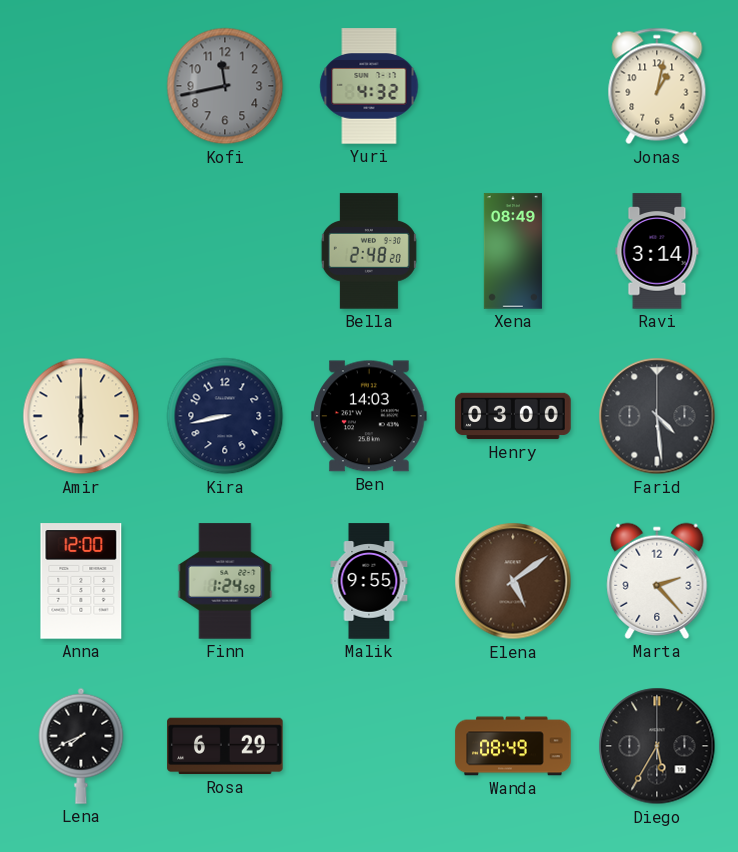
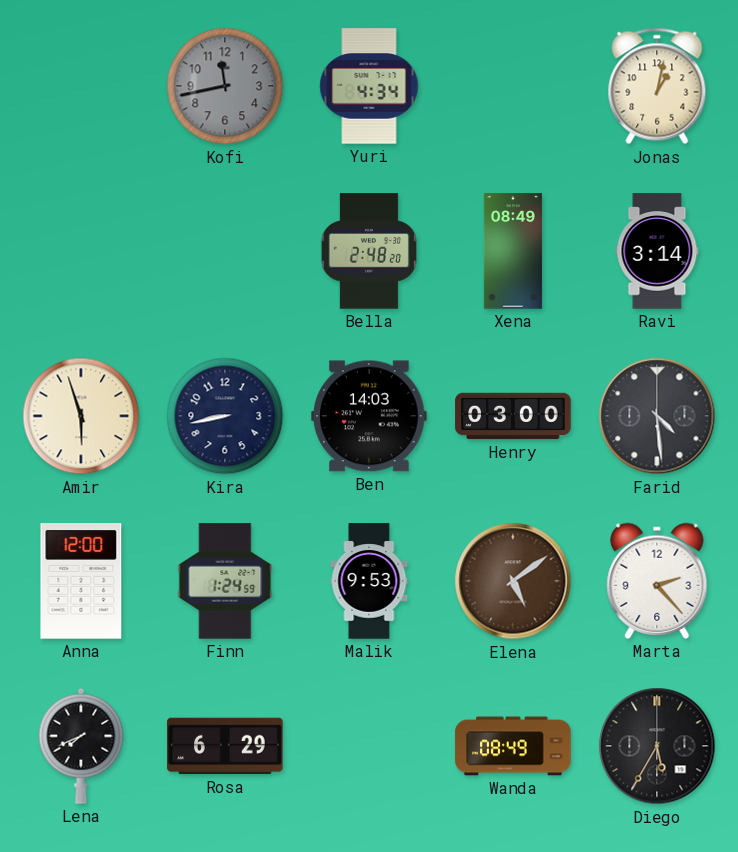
Yuri: 4:32 -> 4:34 (369, 86)
Amir: 6:00 -> 5:57 (81, 416)
Malik: 9:55 -> 9:53 (369, 581)
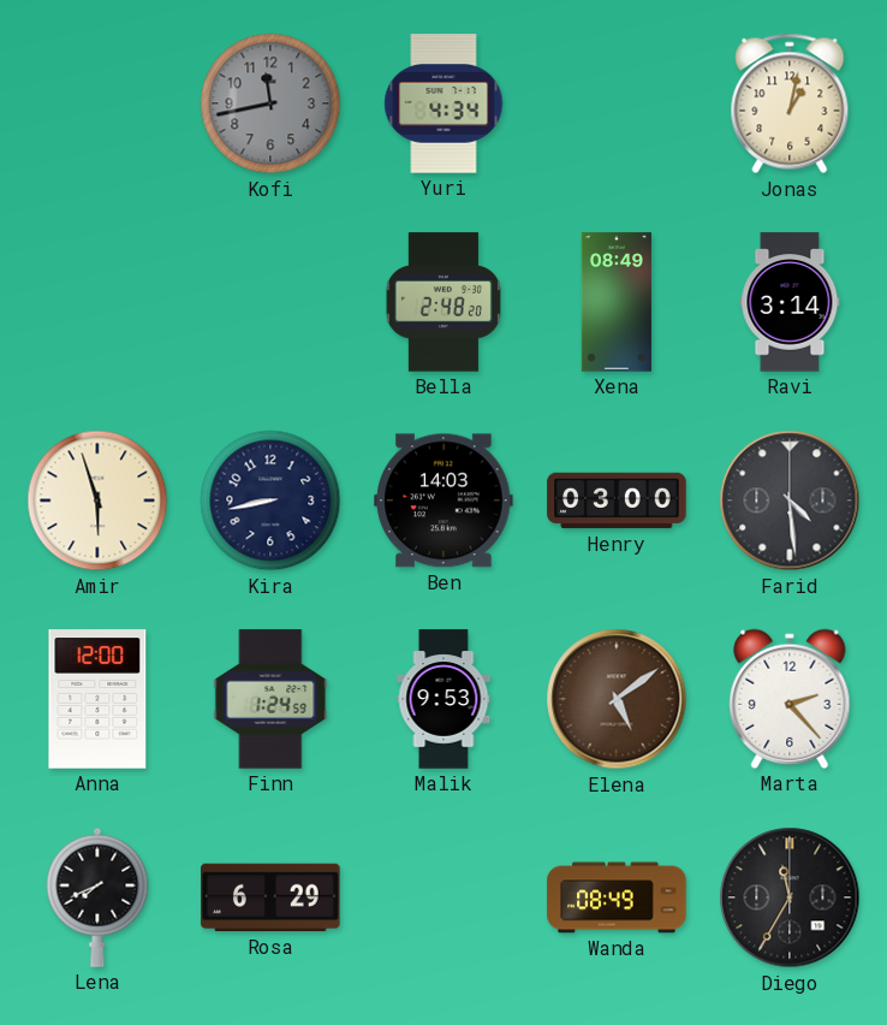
Diego: 5:35 -> 11:35 (790, 897)
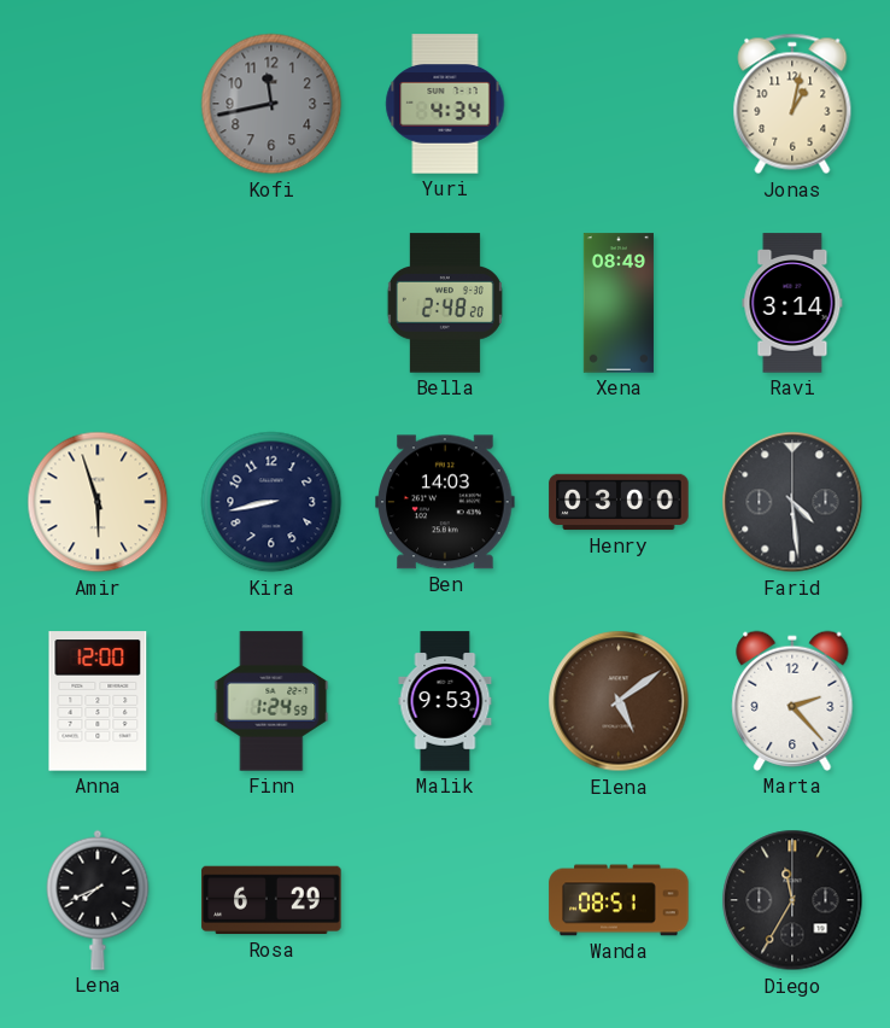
Wanda: 08:49 -> 08:51 (619, 900)
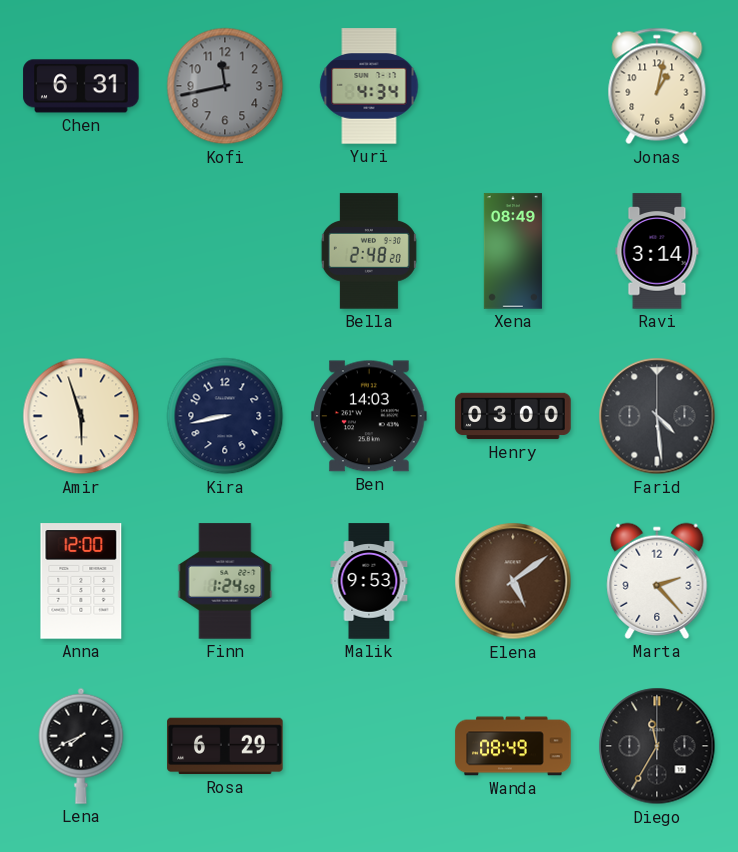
Chen: none -> 6:31 (81, 86)
Wanda: 08:51 -> 08:49 (513, 746)
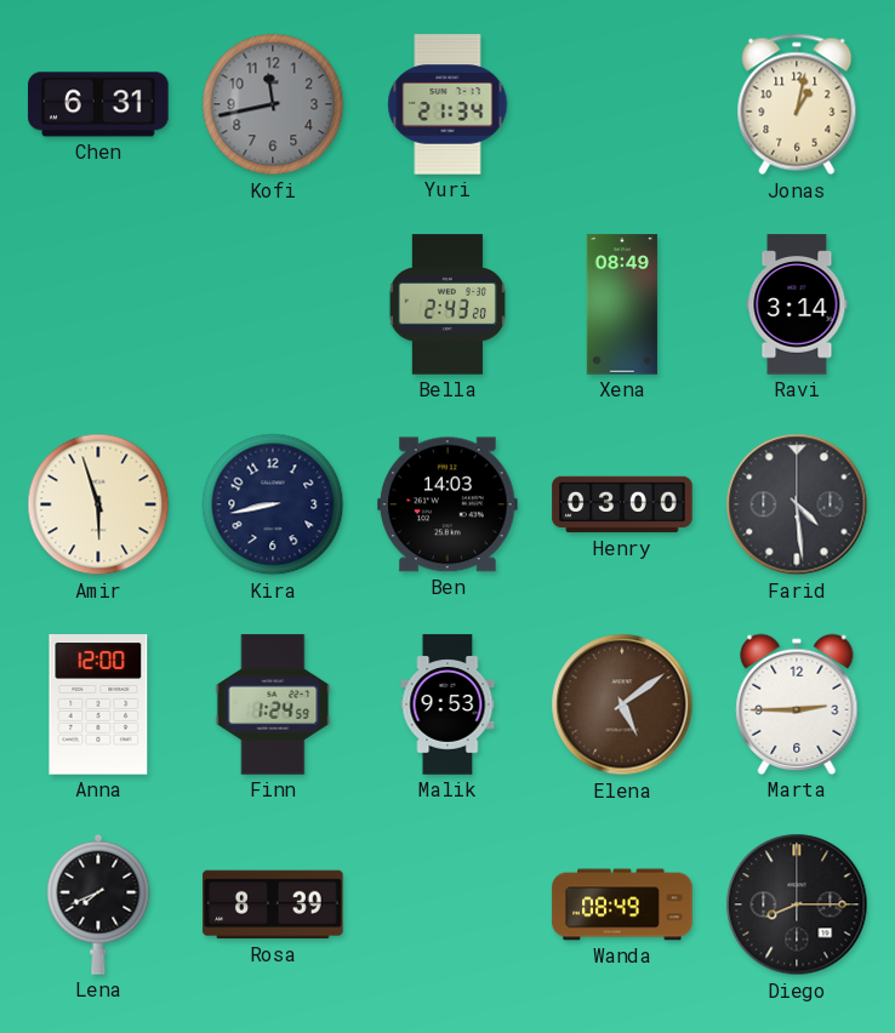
Yuri: 4:34 -> 21:34 (447, 104)
Bella: 2:48 -> 2:43 (447, 304)
Marta: 2:23 -> 2:45 (797, 704)
Rosa: 6:29 -> 8:39 (273, 904)
Diego: 11:35 -> 8:15 (797, 904)
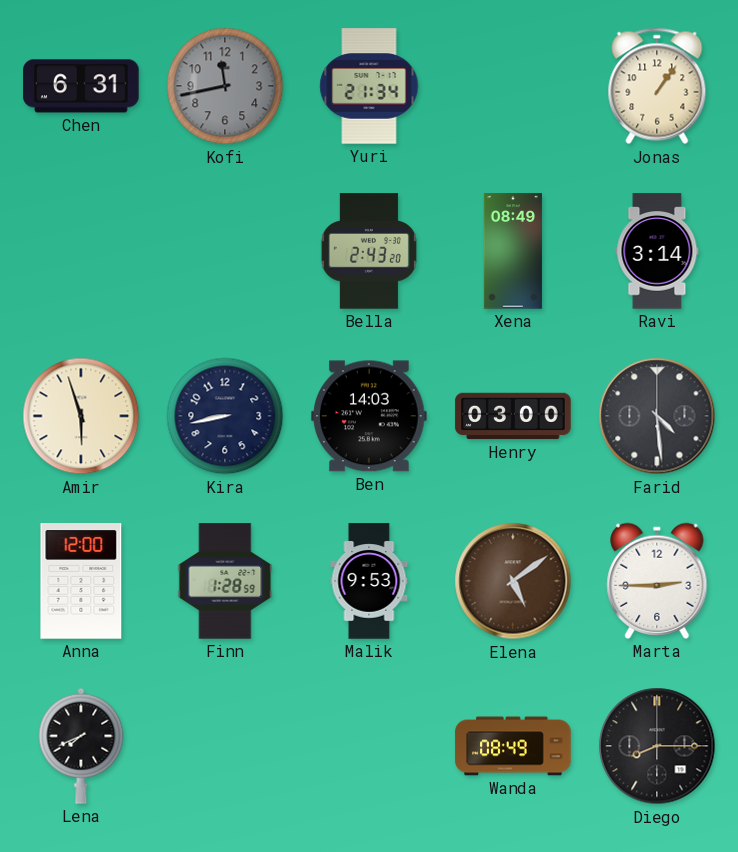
Jonas: 1:02 -> 1:06 (657, 86)
Finn: 1:24 -> 1:28 (225, 581)
Rosa: 8:39 -> none (273, 904)
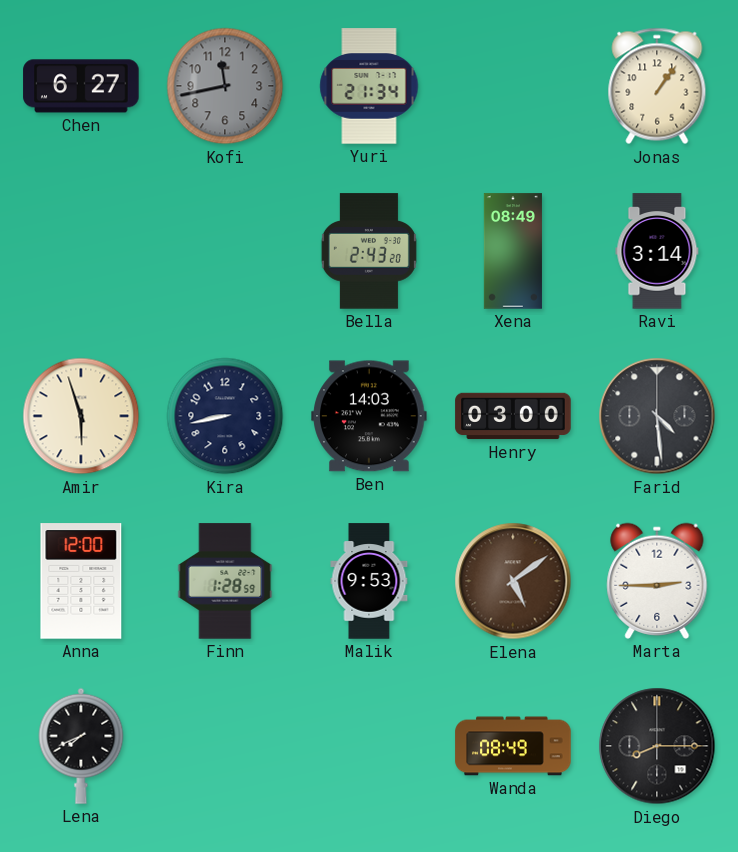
Chen: 6:31 -> 6:27 (81, 86)
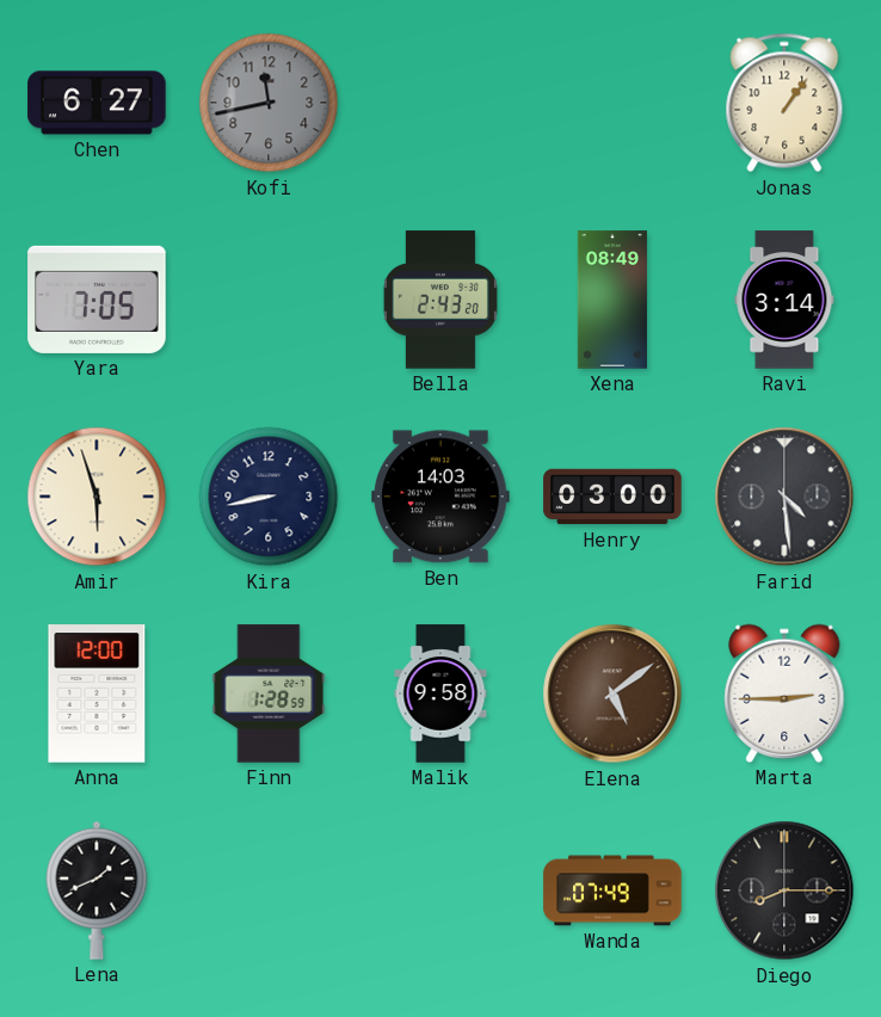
Yuri: 21:34 -> none (369, 86)
Yara: none -> 7:05 (97, 300)
Malik: 9:53 -> 9:58 (440, 694)
Lena: 7:41 -> 1:41 (97, 890)
Wanda: 08:49 -> 07:49 (612, 890)
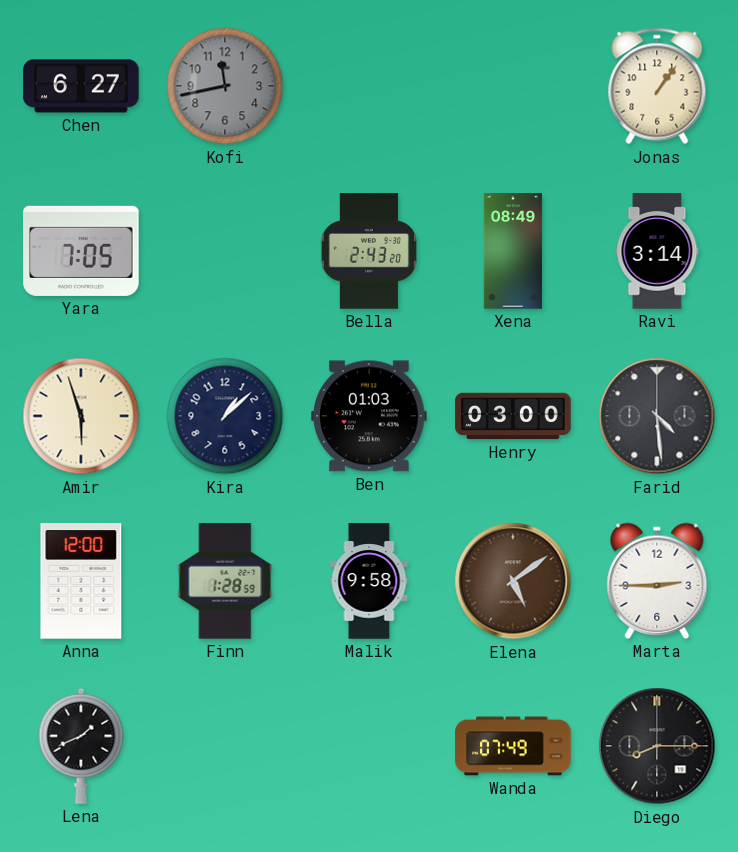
Kira: 8:43 -> 1:08 (225, 416)
Ben: 14:03 -> 01:03 (369, 416)
